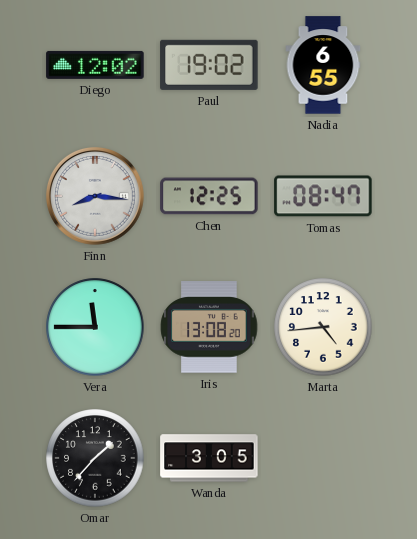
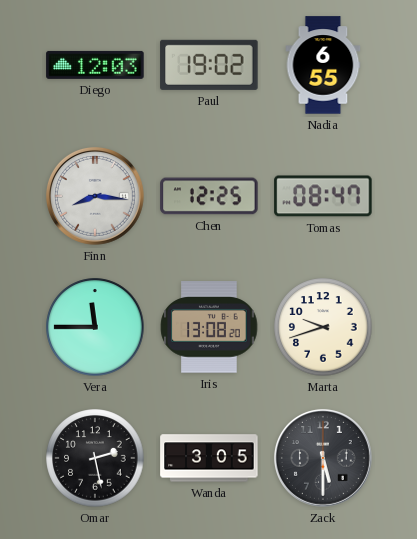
Diego: 12:02 -> 12:03 (95, 65)
Marta: 4:44 -> 9:42 (323, 327)
Omar: 1:37 -> 2:28 (95, 458)
Zack: none -> 5:30 (323, 458)
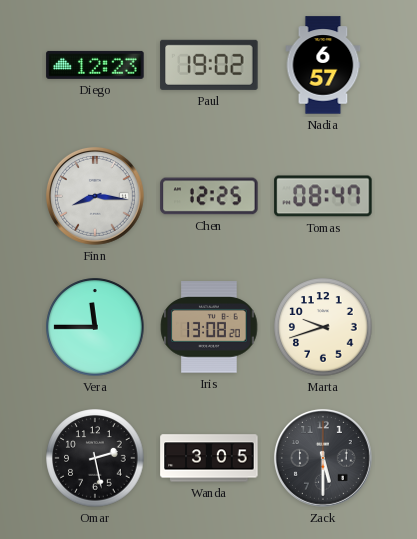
Diego: 12:03 -> 12:23 (95, 65)
Nadia: 6:55 -> 6:57 (323, 65)
